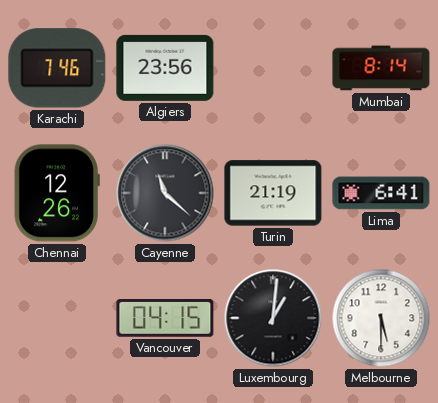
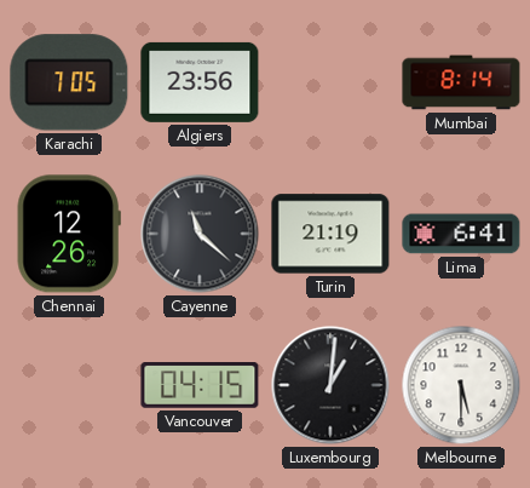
Karachi: 7:46 -> 7:05 (69, 82)
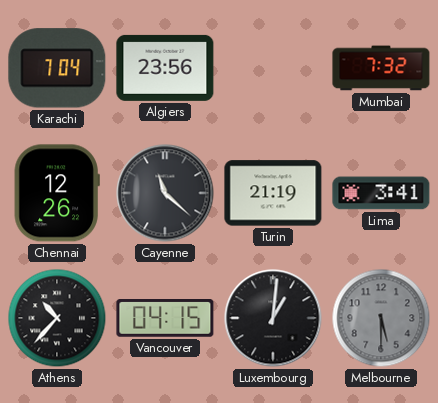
Karachi: 7:05 -> 7:04 (57, 68)
Mumbai: 8:14 -> 7:32 (381, 68)
Lima: 6:41 -> 3:41 (381, 193)
Athens: none -> 10:37 (57, 318)
Melbourne dial: white -> grey (381, 318)
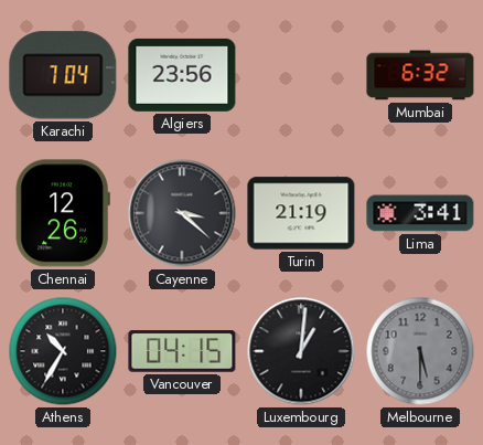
Mumbai: 7:32 -> 6:32 (420, 75)
Cayenne: 11:22 -> 3:22 (182, 213)
Athens: 10:37 -> 10:35 (63, 351)
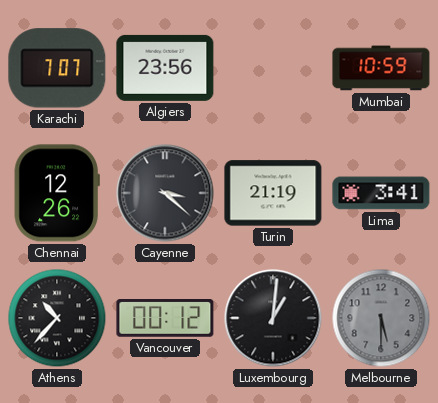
Karachi: 7:04 -> 7:07 (57, 68)
Mumbai: 6:32 -> 10:59 (381, 68)
Athens: 10:35 -> 10:37 (57, 318)
Vancouver: 04:15 -> 00:12 (165, 319)
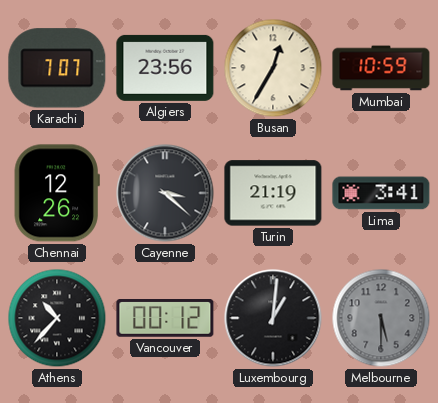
Busan: none -> 12:35 (273, 68)
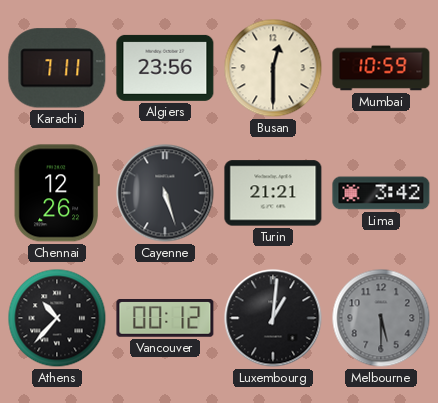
Karachi: 7:07 -> 7:11 (57, 68)
Busan: 12:35 -> 12:30 (273, 68)
Cayenne: 3:22 -> 5:27 (165, 193)
Turin: 21:19 -> 21:21 (273, 193)
Lima: 3:41 -> 3:42 (381, 193)
